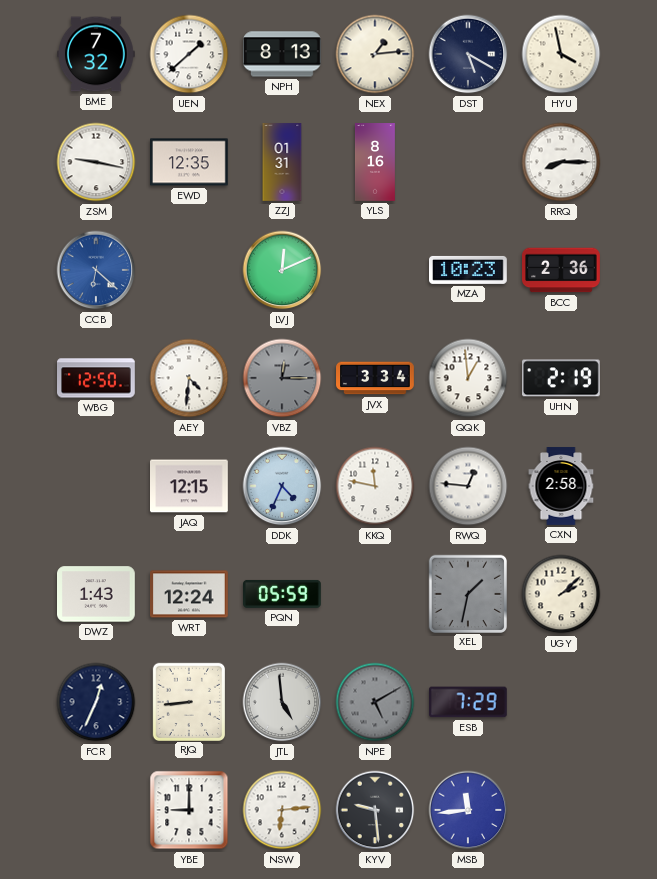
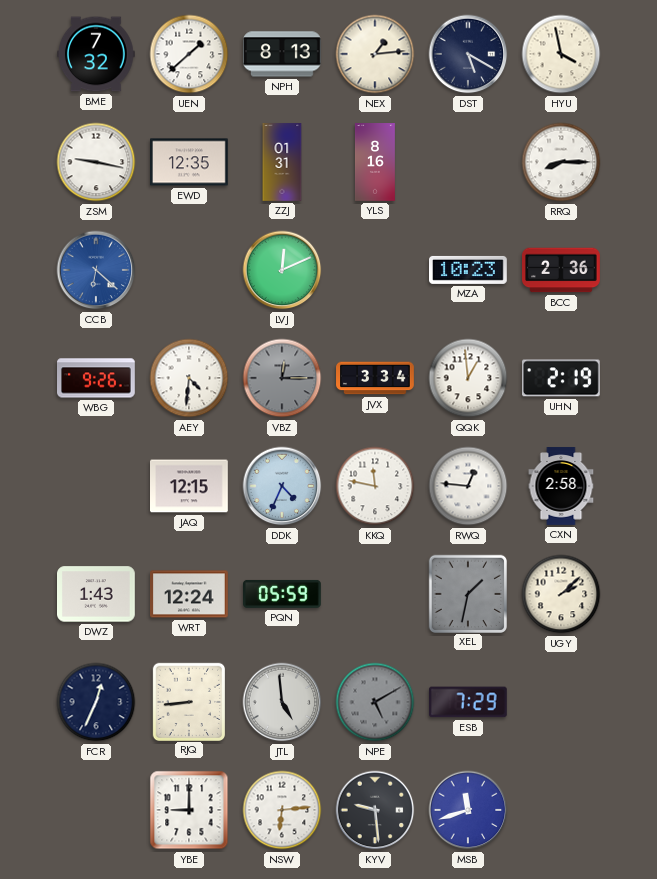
WBG: 12:50 -> 9:26 (97, 378)
MSB: 11:44 -> 11:42 (468, 810)
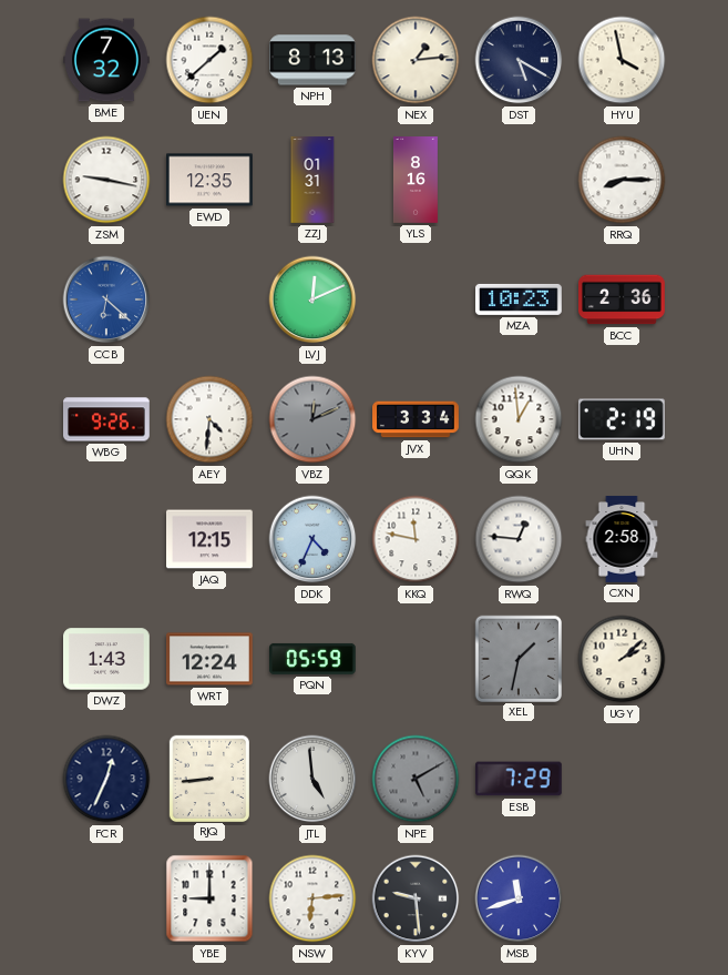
VBZ: 12:15 -> 12:11 (312, 419)
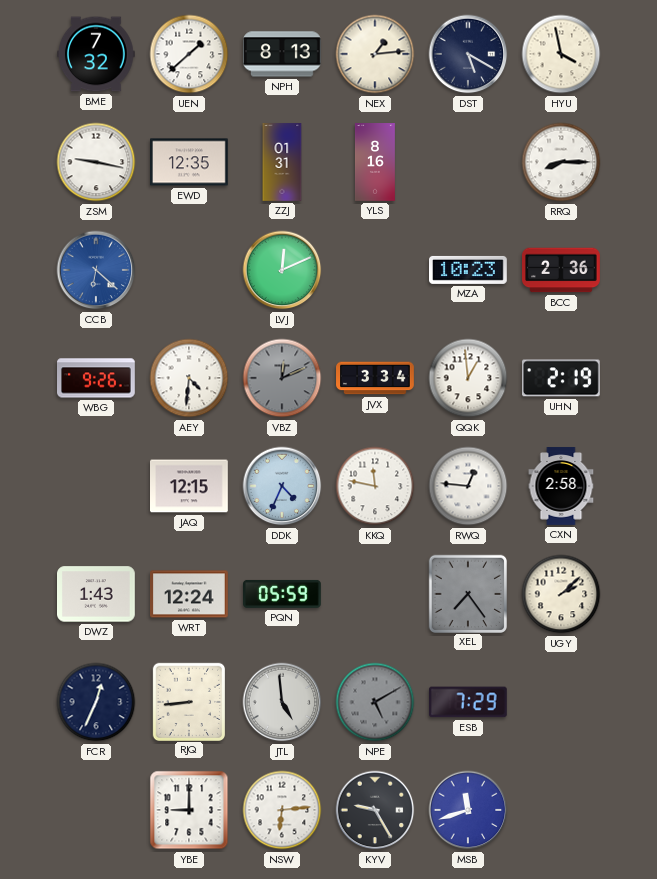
XEL: 1:32 -> 7:24 (467, 593)
KYV: 9:29 -> 9:25 (375, 810)
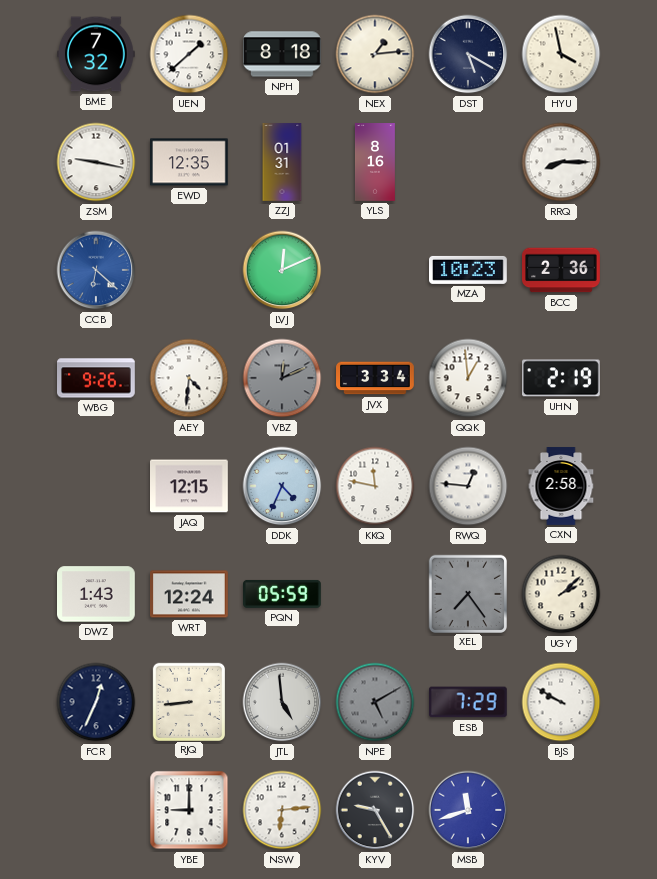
NPH: 8:13 -> 8:18 (283, 54)
BJS: none -> 9:50 (561, 702)
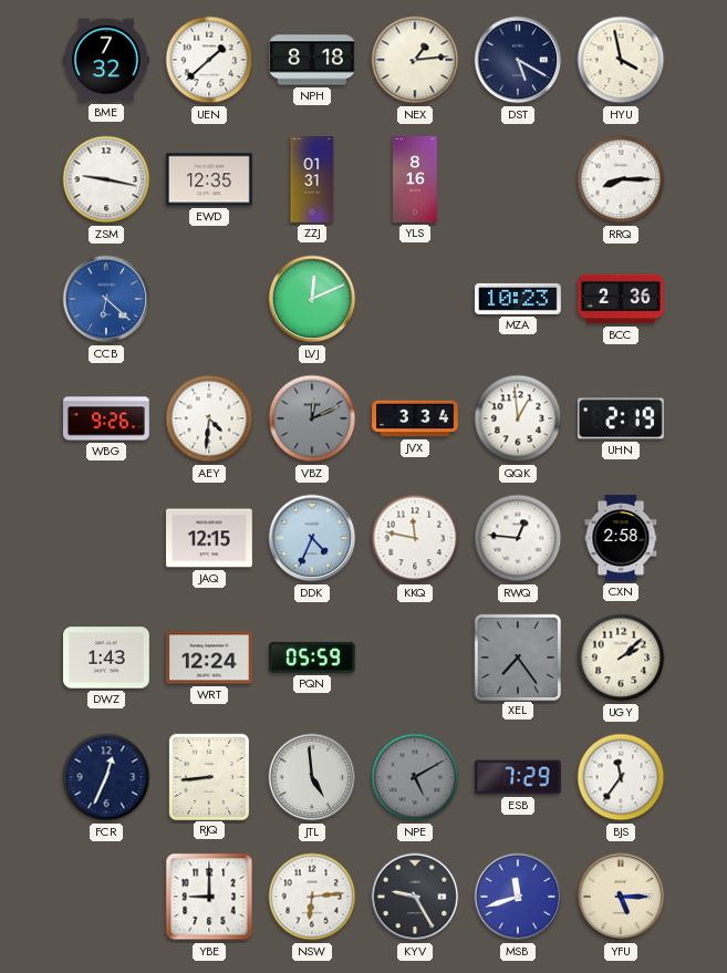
BJS: 9:50 -> 11:36 (621, 777)
YFU: none -> 5:15 (621, 897)
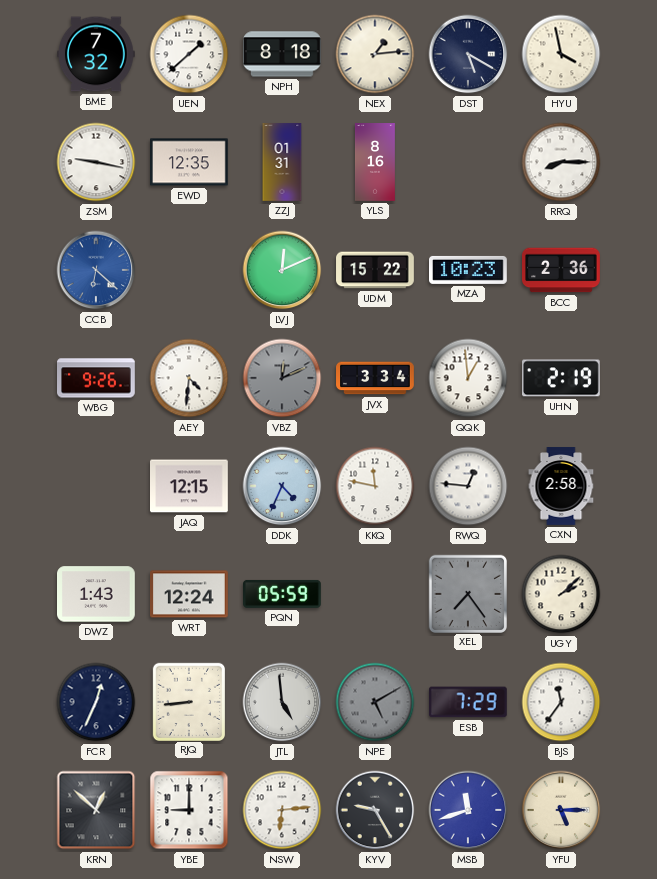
UDM: none -> 15:22 (375, 270)
KRN: none -> 12:52 (96, 810)
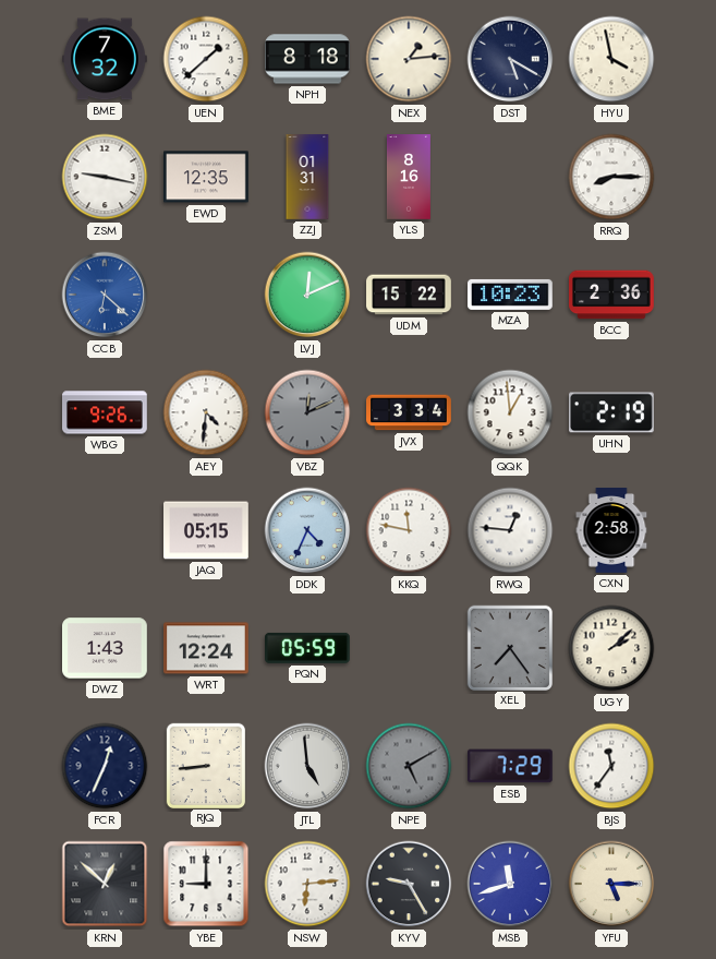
JAQ: 12:15 -> 05:15 (207, 530)
